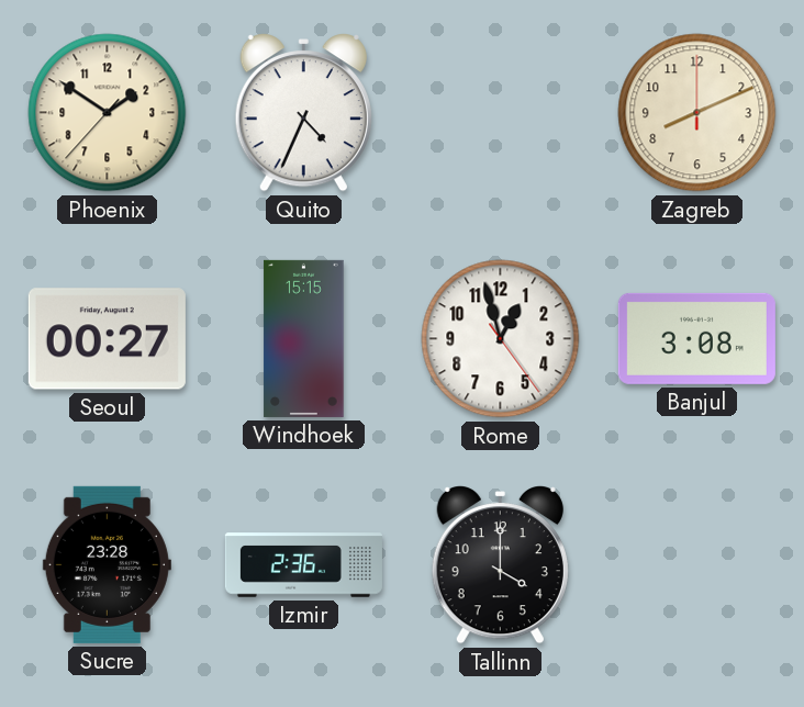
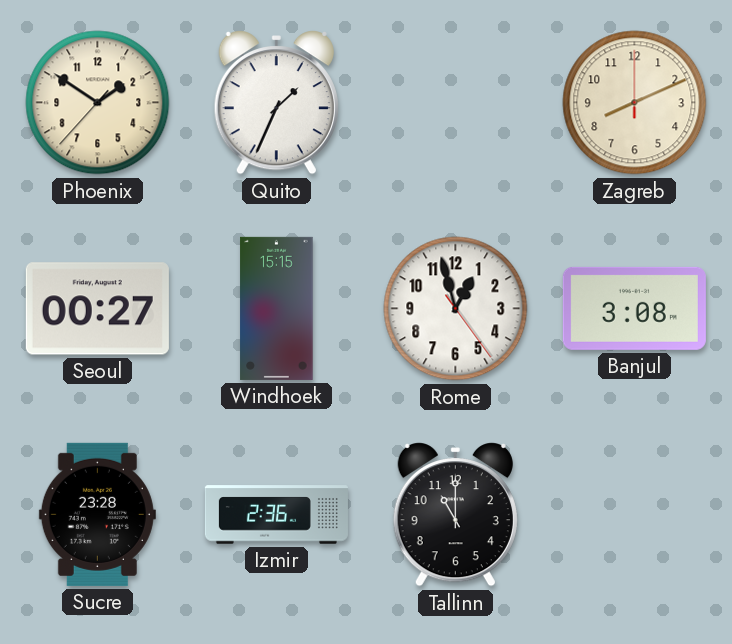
Quito: 4:34 -> 1:34 (276, 103)
Tallinn: 4:00 -> 11:00 (455, 515)
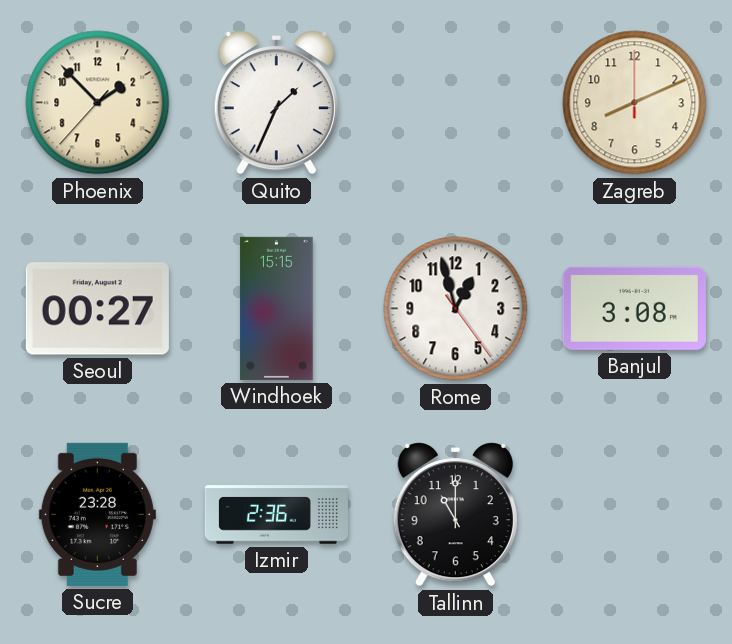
Phoenix: 1:50 -> 1:52 (98, 103)
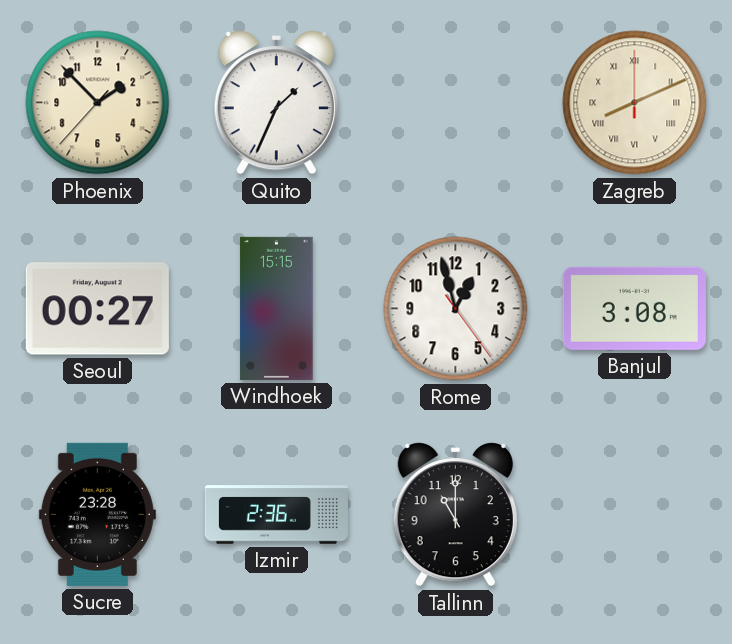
Zagreb numerals: Arabic -> Roman (635, 103)
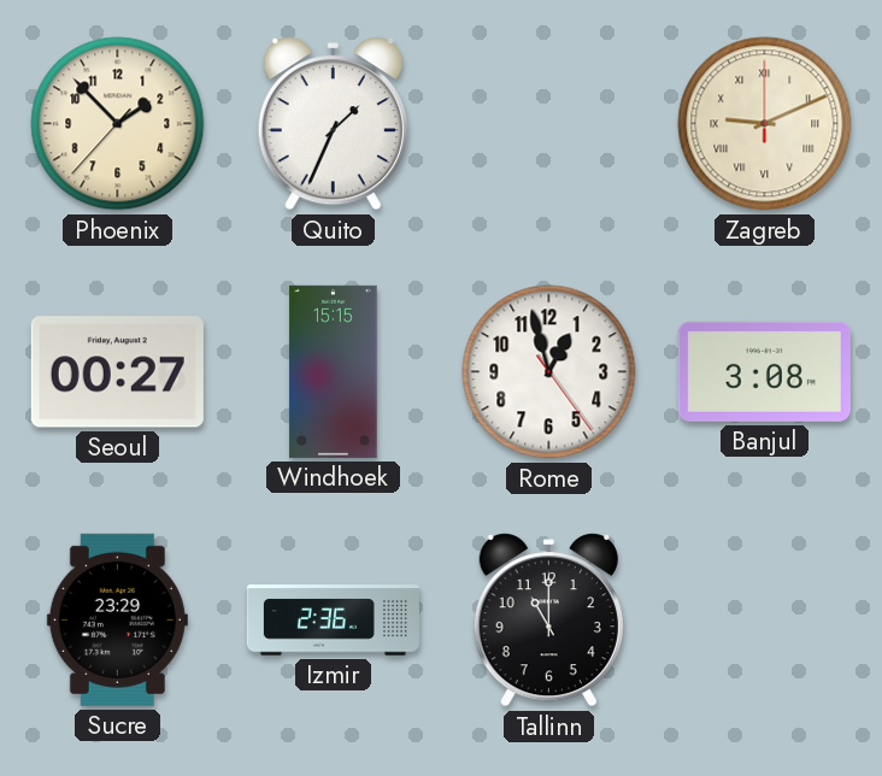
Zagreb: 8:11 -> 9:11 (765, 124)
Sucre: 23:28 -> 23:29 (117, 619)
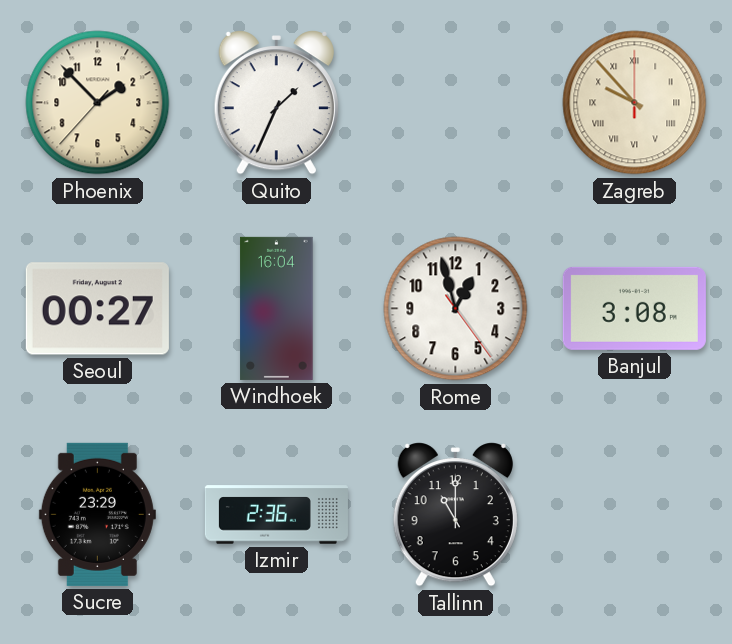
Zagreb: 9:11 -> 9:53 (635, 103)
Windhoek: 15:15 -> 16:04 (277, 308)
